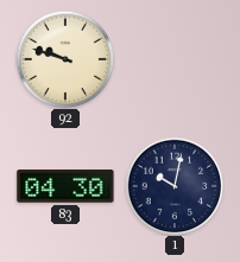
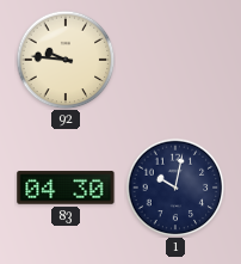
92: 9:48 -> 9:46 (66, 60)
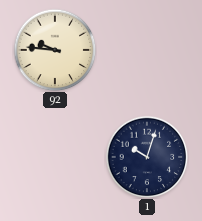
83: 04:30 -> none (66, 188)
1: 10:02 -> 10:03 (147, 157)
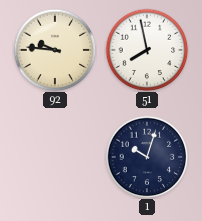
51: none -> 7:58 (147, 50)
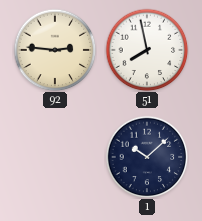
92: 9:46 -> 2:46 (55, 50)
1: 10:03 -> 10:08 (147, 157)
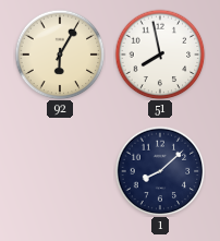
92: 2:46 -> 6:05 (60, 55)
1: 10:08 -> 8:08 (160, 171)
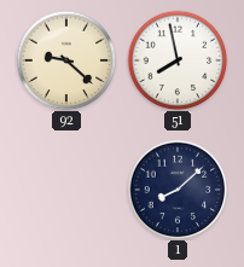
92: 6:05 -> 9:22 (66, 60)
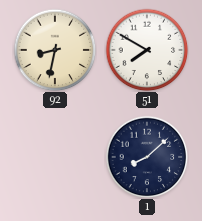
92: 9:22 -> 8:32 (55, 50)
51: 7:58 -> 7:50 (147, 50)
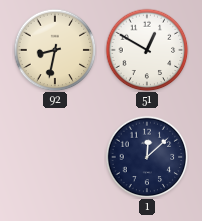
51: 7:50 -> 12:50 (147, 50)
1: 8:08 -> 12:08 (147, 157)
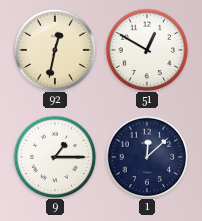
92: 8:32 -> 12:32 (55, 50)
9: none -> 1:15 (55, 157)
